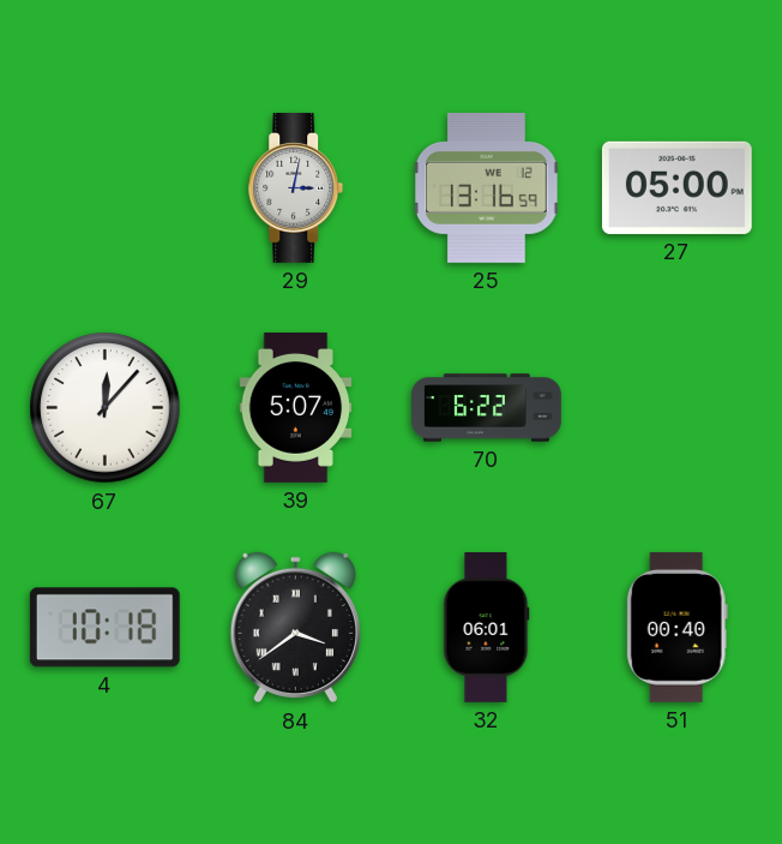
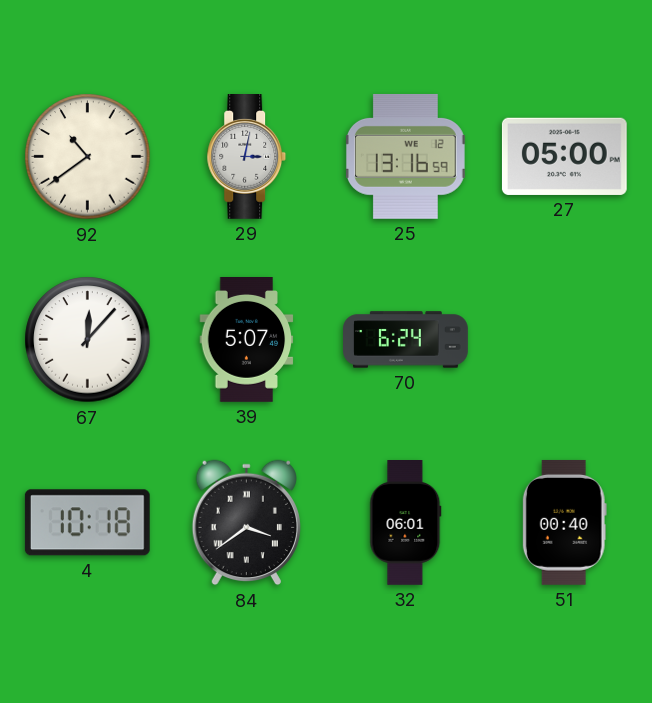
92: none -> 10:39 (88, 157)
70: 6:22 -> 6:24 (406, 340)
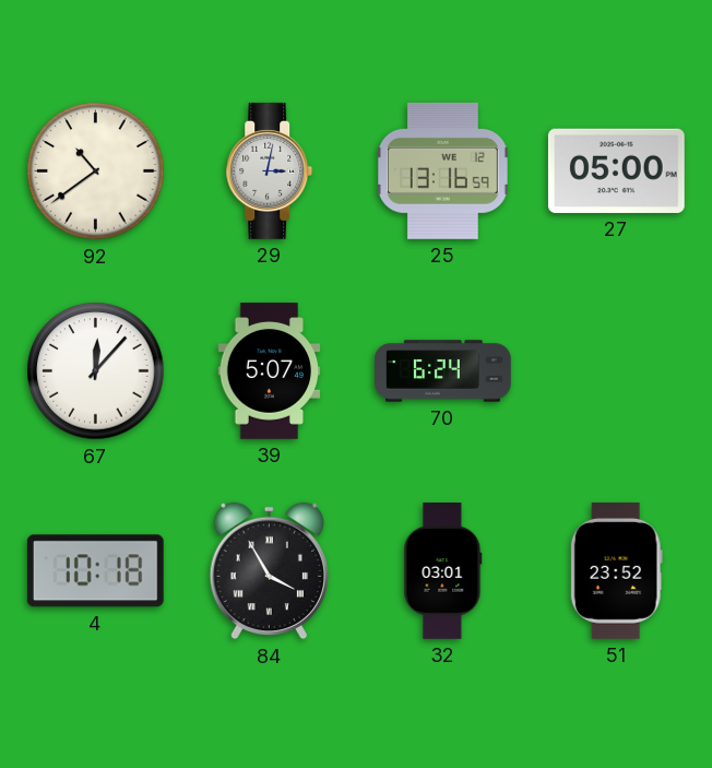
84: 3:39 -> 3:55 (269, 571)
32: 06:01 -> 03:01 (443, 571)
51: 00:40 -> 23:52 (616, 570)
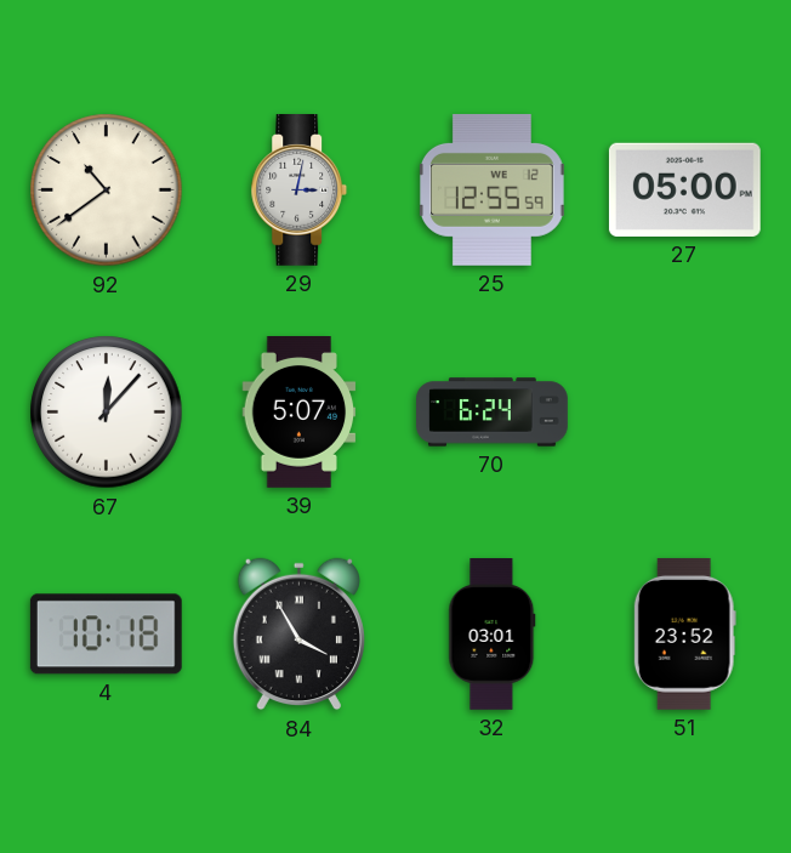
25: 13:16 -> 12:55 (493, 189)
